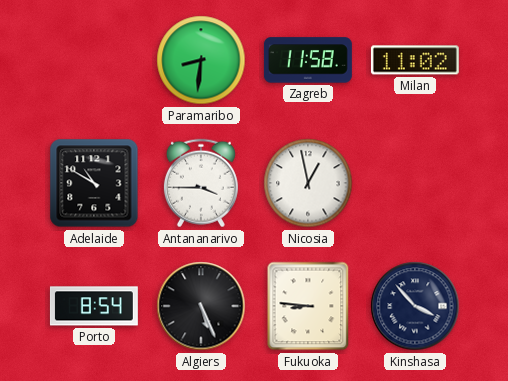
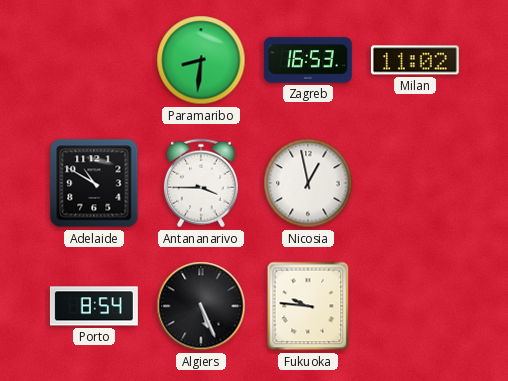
Zagreb: 11:58 -> 16:53 (308, 60)
Fukuoka: 8:46 -> 9:46 (308, 306)
Kinshasa: 3:53 -> none (415, 306)
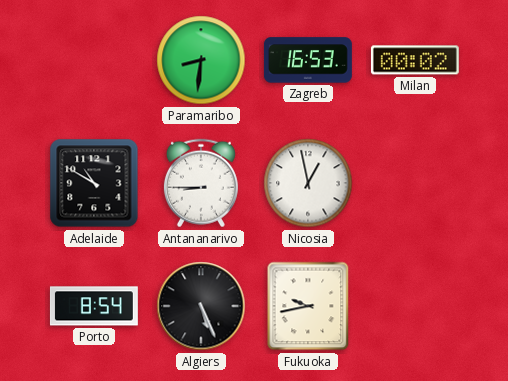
Milan: 11:02 -> 00:02 (415, 60)
Antananarivo: 3:45 -> 8:45 (201, 183)
Fukuoka: 9:46 -> 9:43 (308, 306)
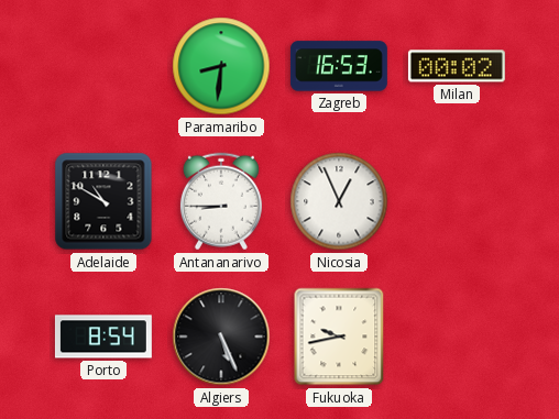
Nicosia: 12:58 -> 12:56 (339, 201)
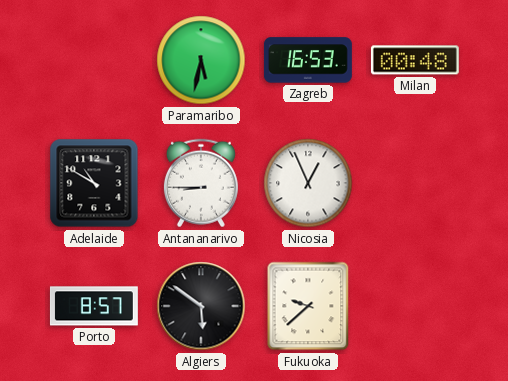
Paramaribo: 8:31 -> 5:32 (201, 60)
Milan: 00:02 -> 00:48 (415, 60)
Porto: 8:54 -> 8:57 (94, 306)
Algiers: 5:26 -> 5:51 (201, 306)
Fukuoka: 9:43 -> 9:38 (308, 306)
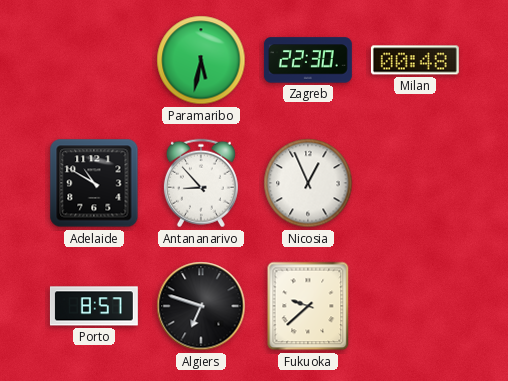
Zagreb: 16:53 -> 22:30 (308, 60)
Antananarivo: 8:45 -> 8:53 (201, 183)
Algiers: 5:51 -> 6:48 (201, 306)
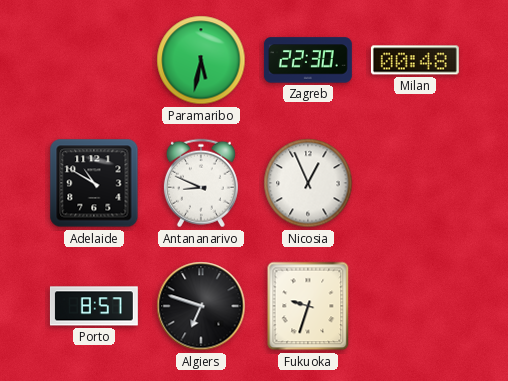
Antananarivo: 8:53 -> 8:49 (201, 183)
Fukuoka: 9:38 -> 9:33 (308, 306)
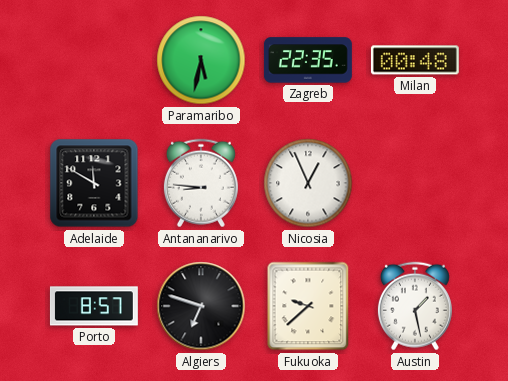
Zagreb: 22:30 -> 22:35 (308, 60)
Adelaide: 10:50 -> 11:50 (94, 183)
Antananarivo: 8:49 -> 8:46 (201, 183)
Fukuoka: 9:33 -> 9:38 (308, 306)
Austin: none -> 1:28 (415, 306)
